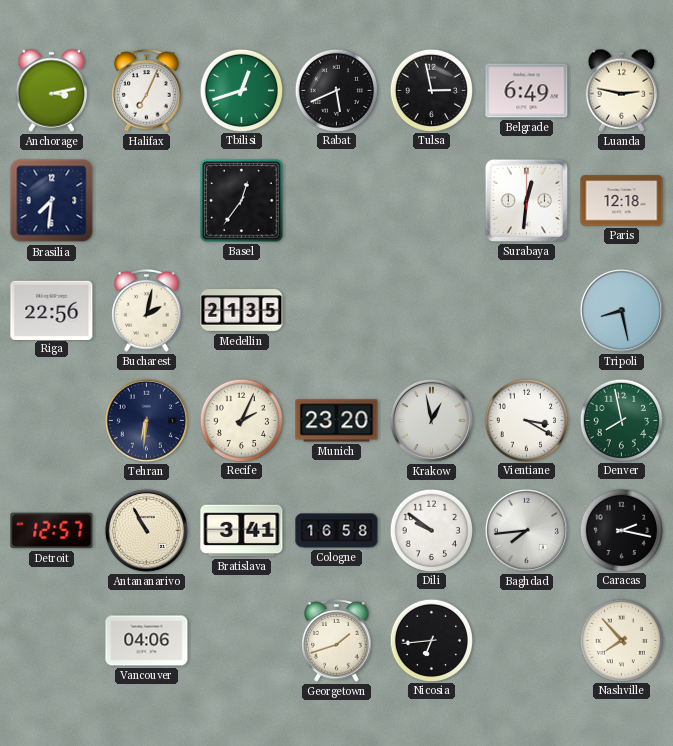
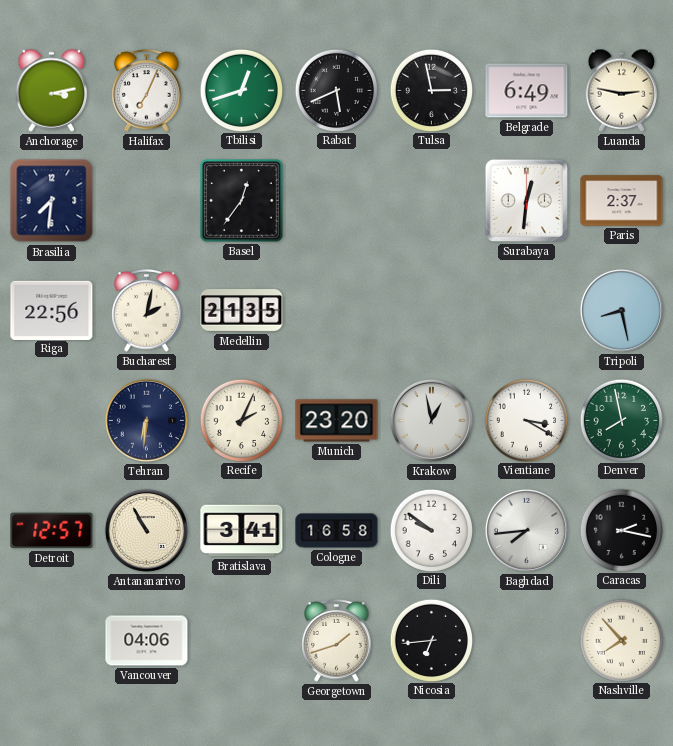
Paris: 12:18 -> 2:37 (622, 201)
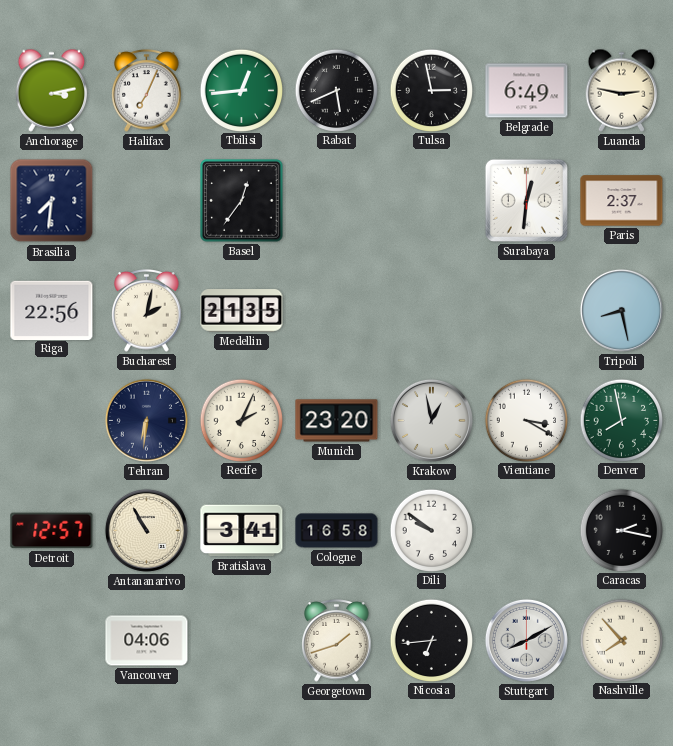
Tbilisi: 12:42 -> 12:44 (241, 90)
Baghdad: 7:44 -> none (526, 530)
Stuttgart: none -> 8:10 (526, 640)
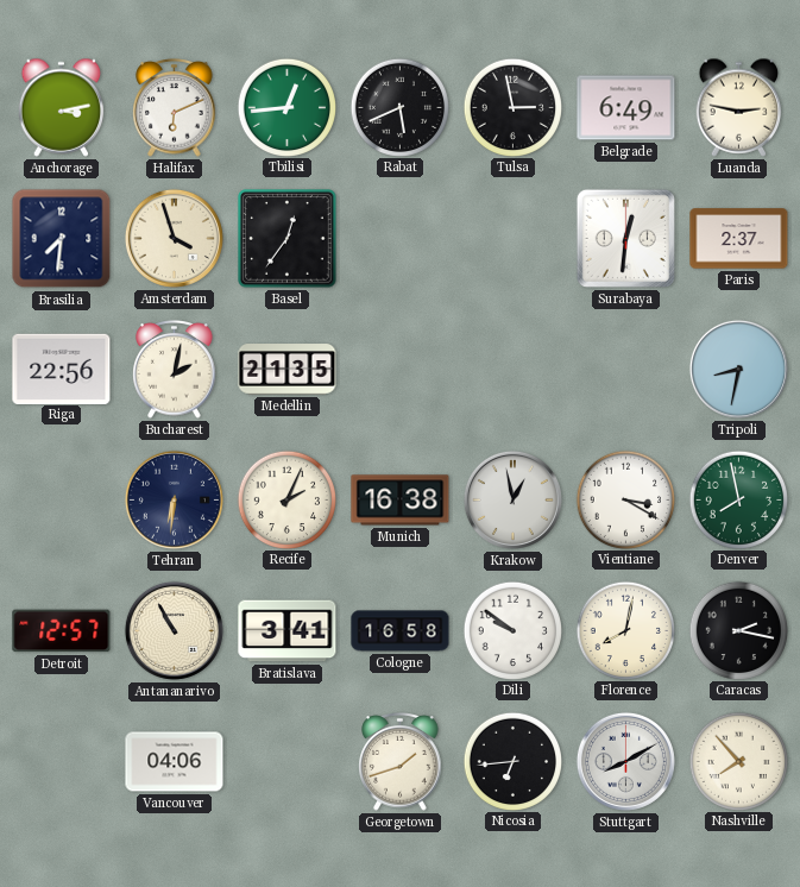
Halifax: 7:04 -> 6:11 (175, 108)
Amsterdam: none -> 3:57 (174, 238)
Tripoli: 8:28 -> 8:32 (738, 369)
Munich: 23:20 -> 16:38 (401, 501)
Florence: none -> 8:02 (625, 630)
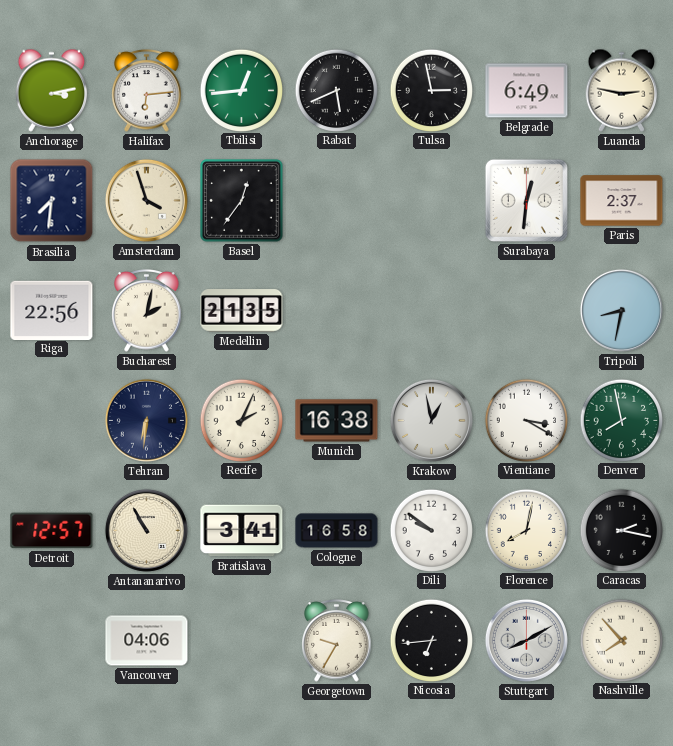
Halifax: 6:11 -> 6:14 (147, 91)
Georgetown: 1:42 -> 9:35 (337, 641)
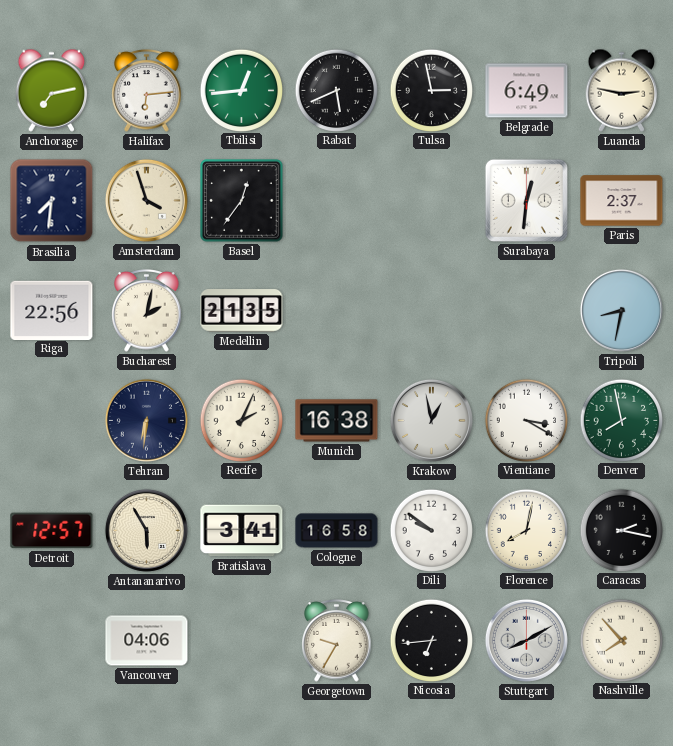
Anchorage: 3:13 -> 7:13 (52, 90)
Antananarivo: 10:55 -> 5:55 (146, 530)
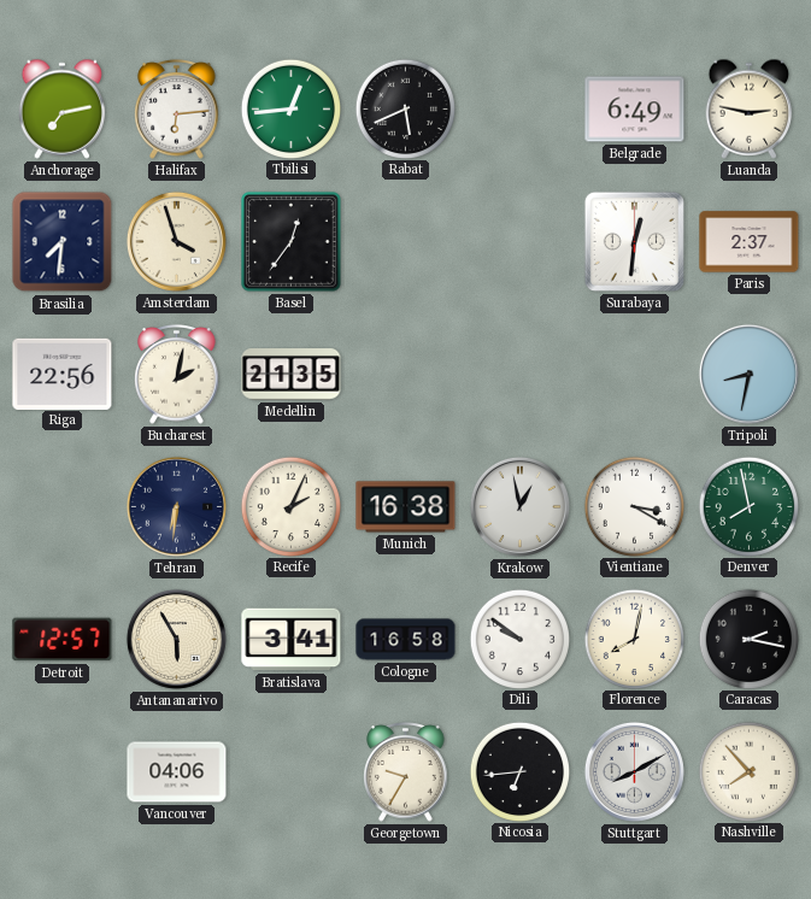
Tulsa: 2:58 -> none (431, 90)
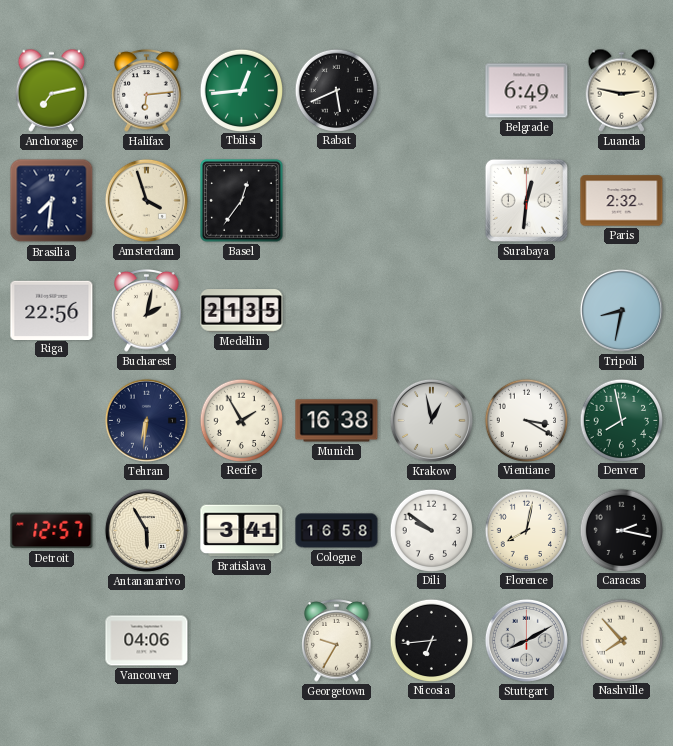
Paris: 2:37 -> 2:32 (622, 201)
Recife: 2:04 -> 1:55 (241, 420)
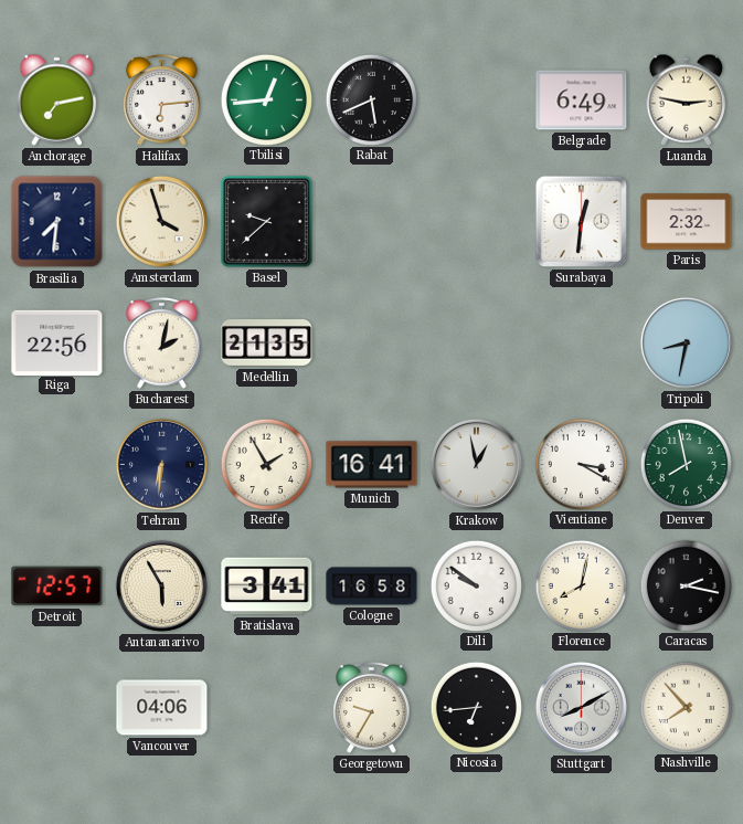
Basel: 12:36 -> 9:38 (267, 222)
Munich: 16:38 -> 16:41 (372, 465)
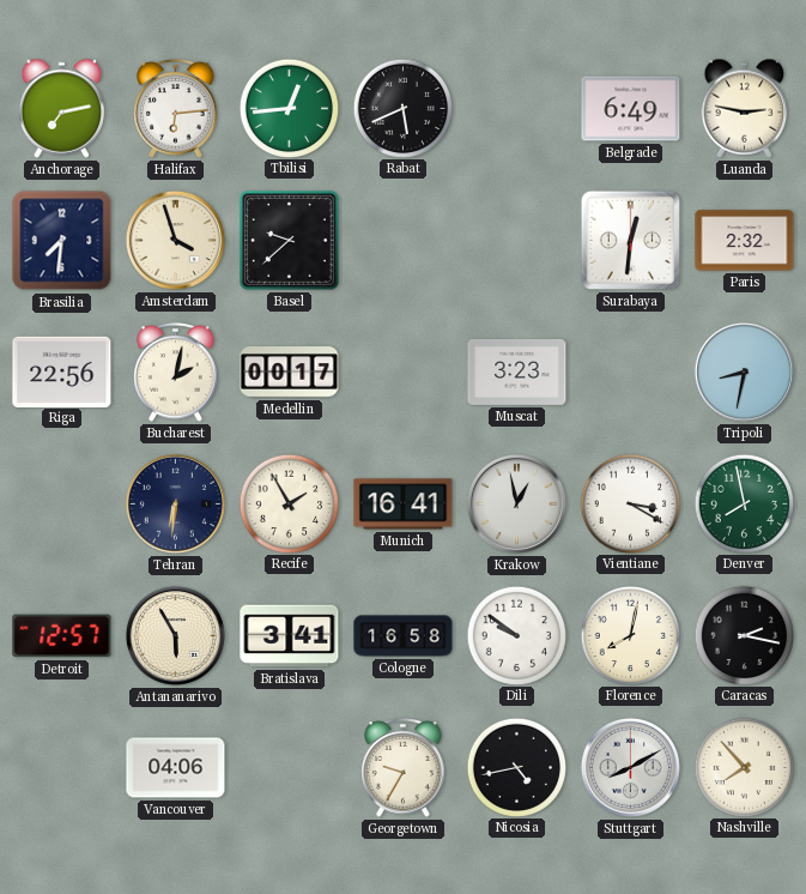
Medellin: 21:35 -> 00:17 (290, 373)
Muscat: none -> 3:23 (517, 372)
Nicosia: 6:44 -> 4:43 (516, 767)
